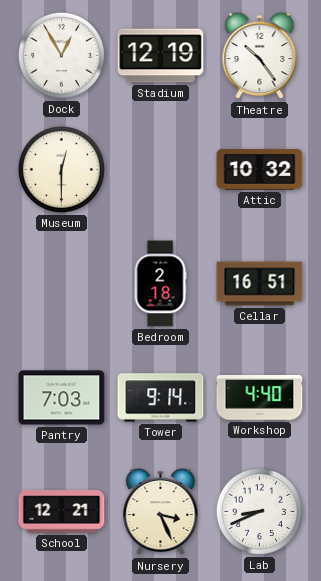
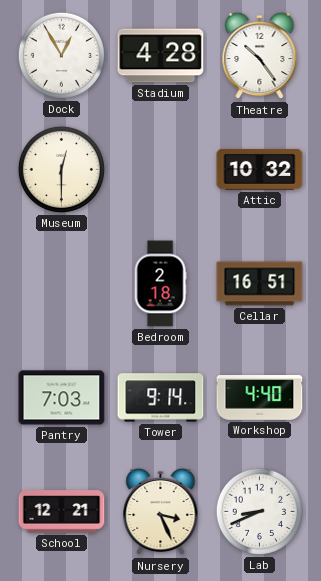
Stadium: 12:19 -> 4:28 (161, 56)
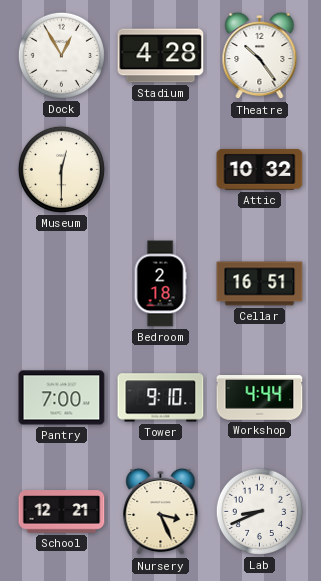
Pantry: 7:03 -> 7:00 (62, 398)
Tower: 9:14 -> 9:10 (161, 398)
Workshop: 4:40 -> 4:44 (260, 398)
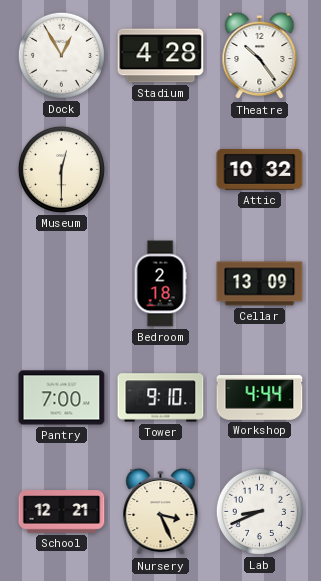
Cellar: 16:51 -> 13:09 (260, 284)
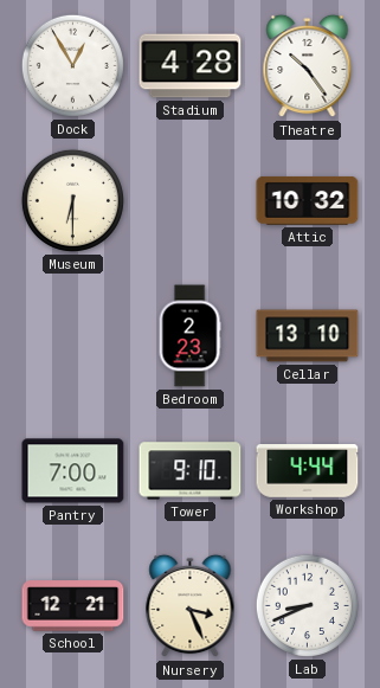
Museum: 12:30 -> 6:30 (72, 200)
Bedroom: 2:18 -> 2:23 (189, 336)
Cellar: 13:09 -> 13:10 (308, 336)
